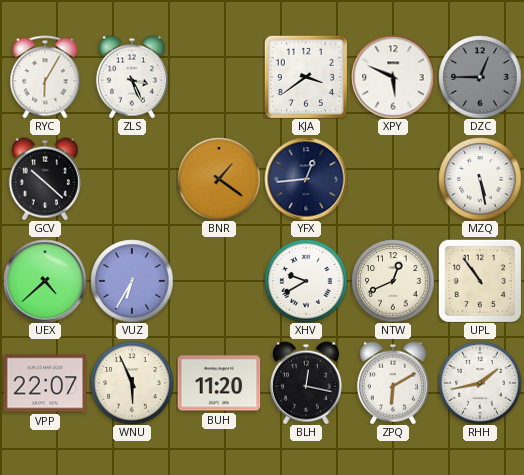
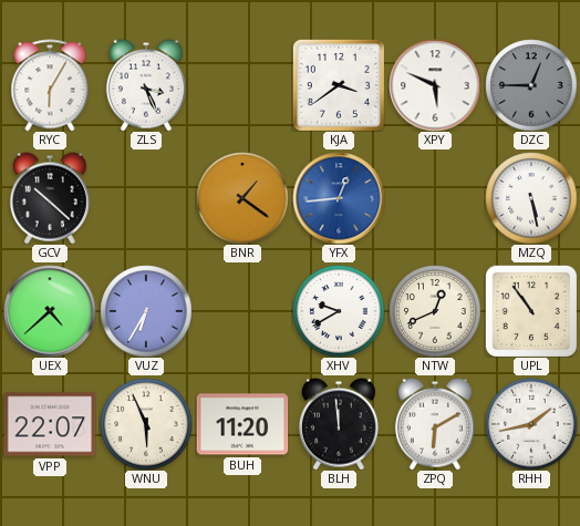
YFX dial: navy -> blue (339, 198)
BLH: 12:17 -> 11:59 (339, 424)
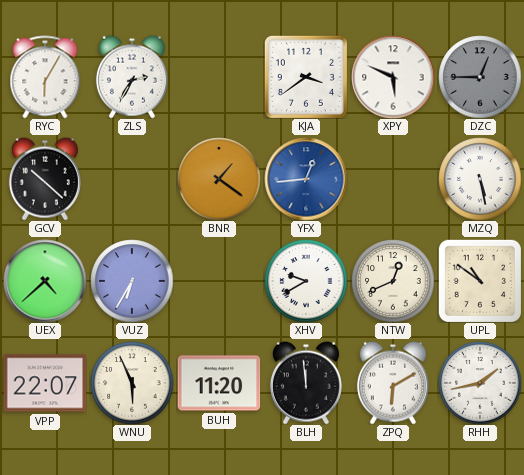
ZLS: 3:26 -> 2:35 (132, 77)
UPL: 10:54 -> 10:51 (480, 281)
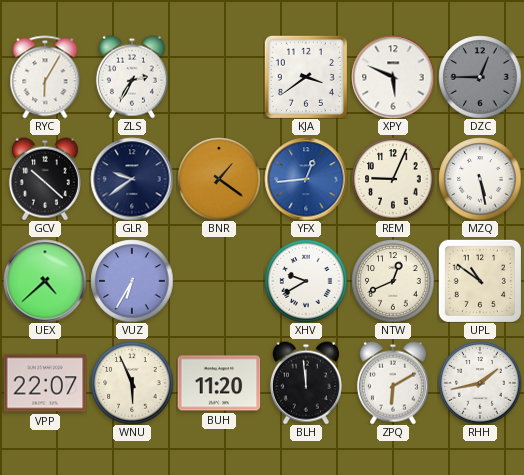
GLR: none -> 9:39 (132, 179)
REM: none -> 9:04 (393, 179)
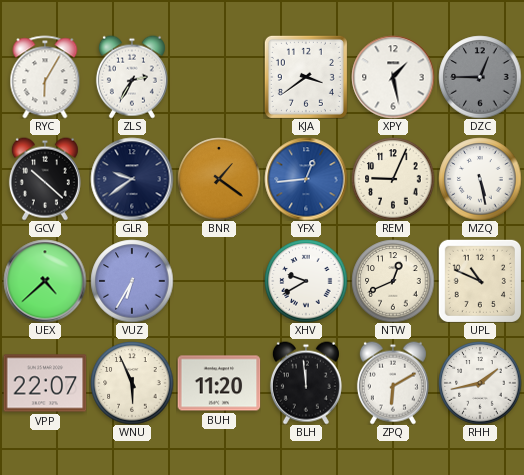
XPY: 5:49 -> 1:28 (393, 77)
UPL: 10:51 -> 10:49 (480, 281)
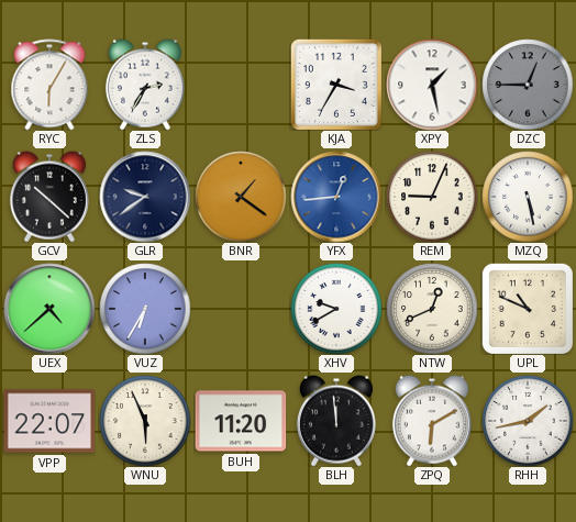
KJA: 3:39 -> 3:35 (336, 85)
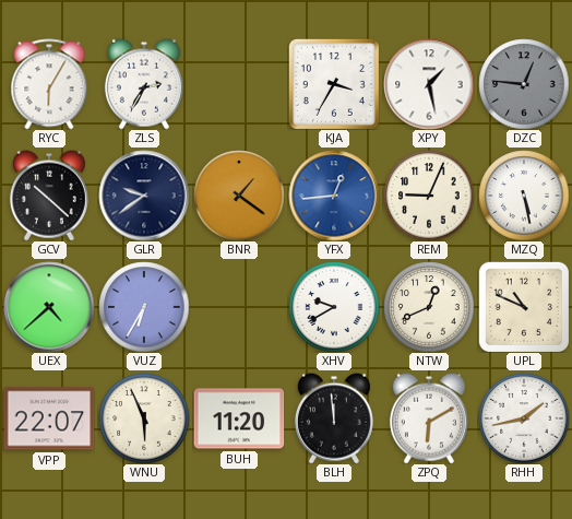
DZC: 12:45 -> 12:46 (524, 84)
